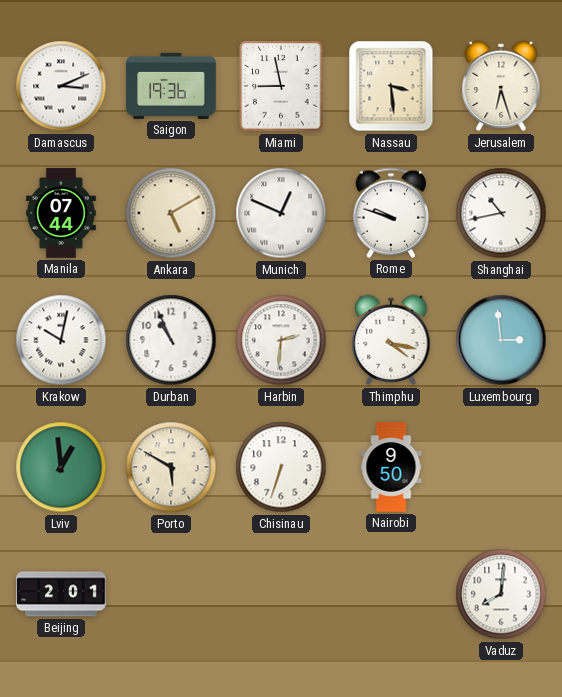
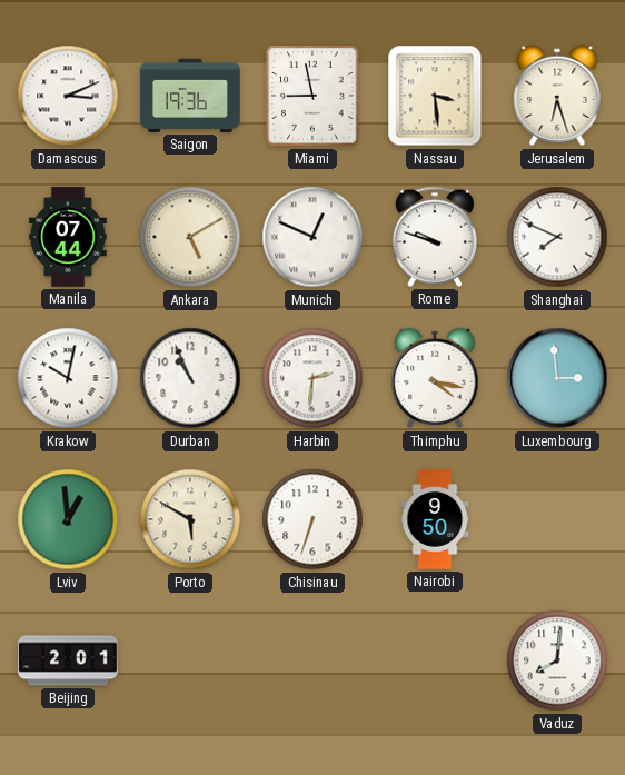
Shanghai: 10:43 -> 7:49 (557, 237)
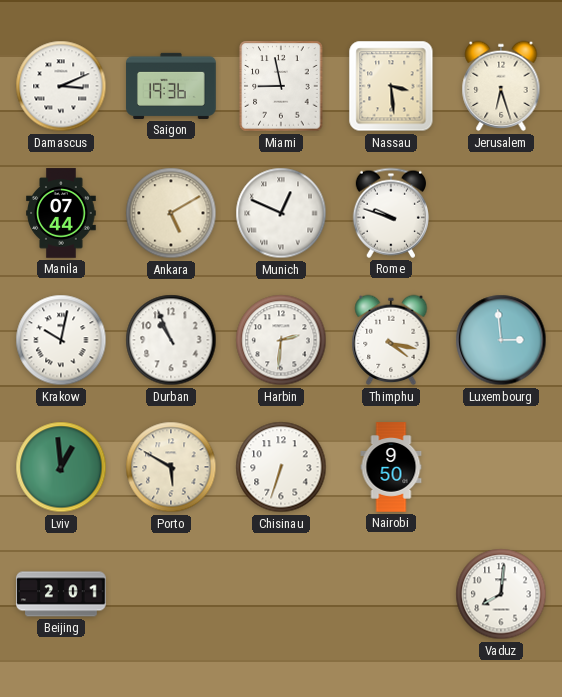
Shanghai: 7:49 -> none (557, 237)
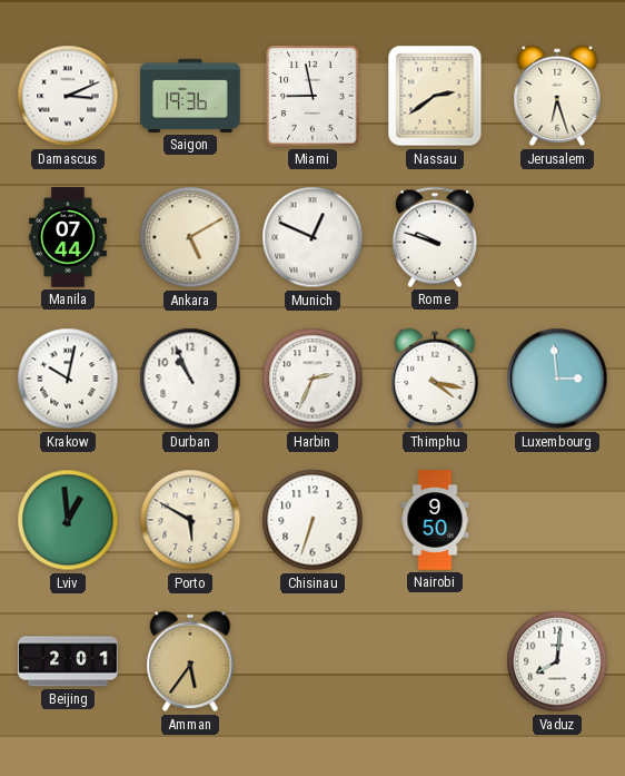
Nassau: 3:29 -> 2:39 (435, 96)
Harbin: 2:31 -> 2:34 (312, 379)
Amman: none -> 5:36 (190, 661)
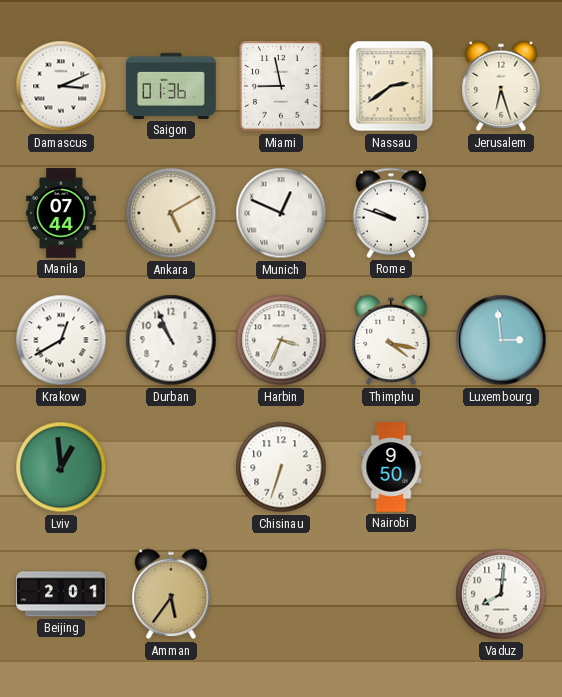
Saigon: 19:36 -> 01:36 (171, 86)
Krakow: 10:02 -> 12:40 (61, 340)
Harbin: 2:34 -> 3:34 (281, 340)
Porto: 5:50 -> none (190, 520)
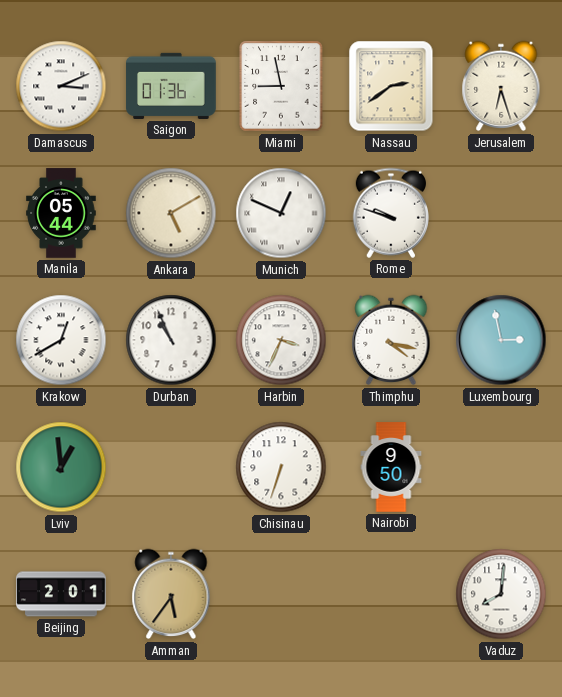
Manila: 07:44 -> 05:44 (61, 213)
Luxembourg: 2:59 -> 2:58 (501, 340)
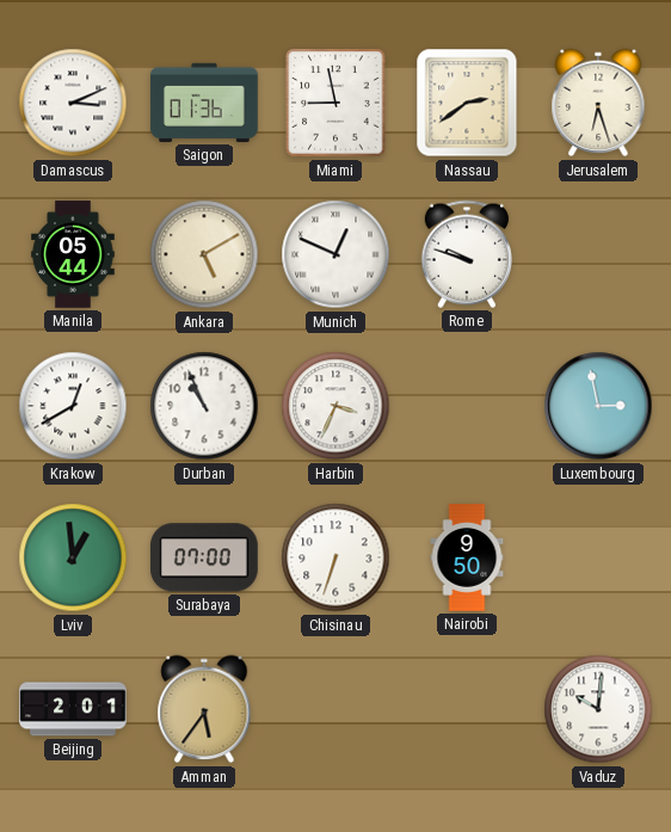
Thimphu: 4:17 -> none (391, 340)
Surabaya: none -> 07:00 (205, 557)
Vaduz: 8:01 -> 10:01 (598, 709)
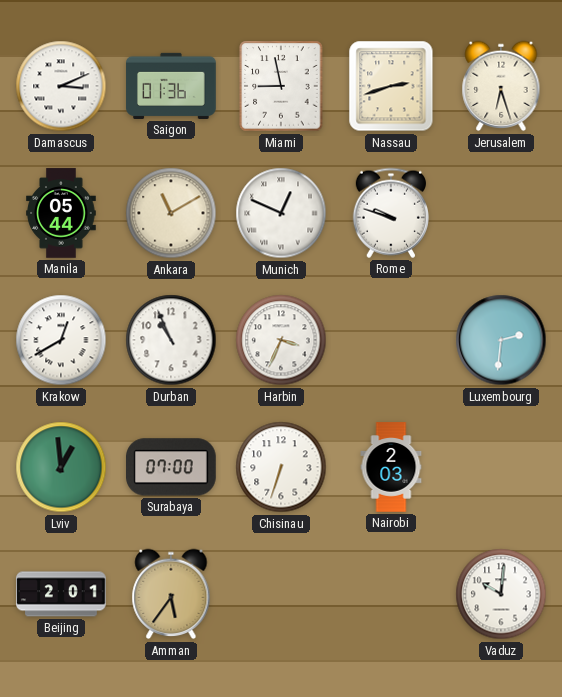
Nassau: 2:39 -> 2:42 (391, 86)
Ankara: 5:10 -> 11:10 (171, 213)
Luxembourg: 2:58 -> 2:31 (501, 340)
Nairobi: 9:50 -> 2:03 (391, 467)
